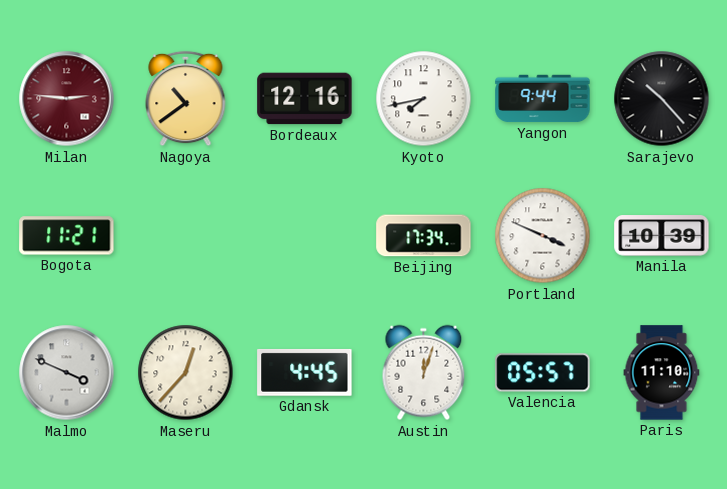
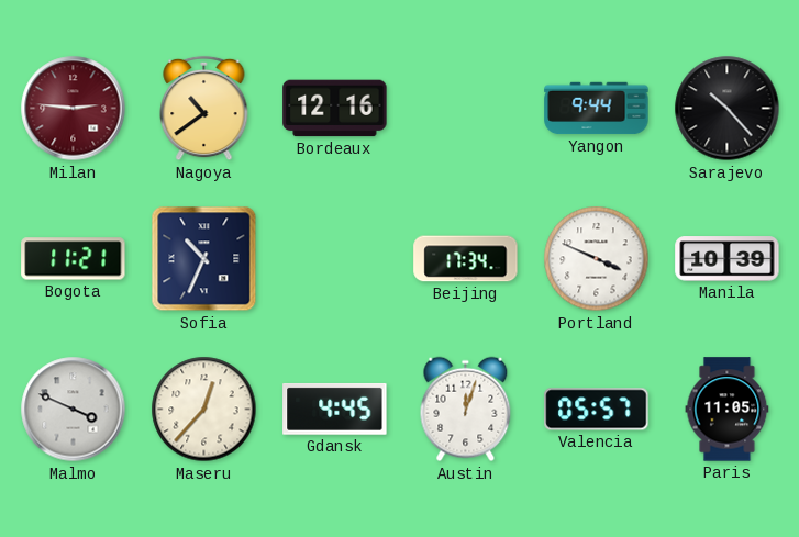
Kyoto: 7:43 -> none (424, 99)
Sofia: none -> 10:34 (204, 259)
Paris: 11:10 -> 11:05 (728, 410)
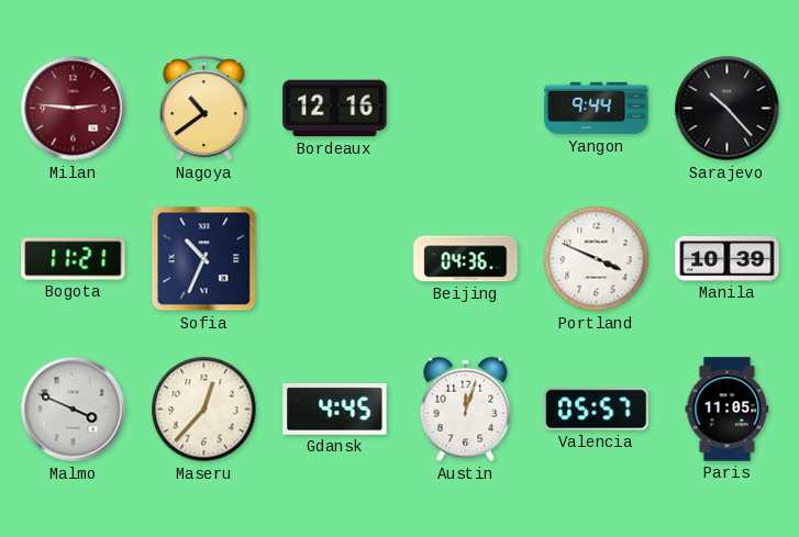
Beijing: 17:34 -> 04:36 (466, 259)
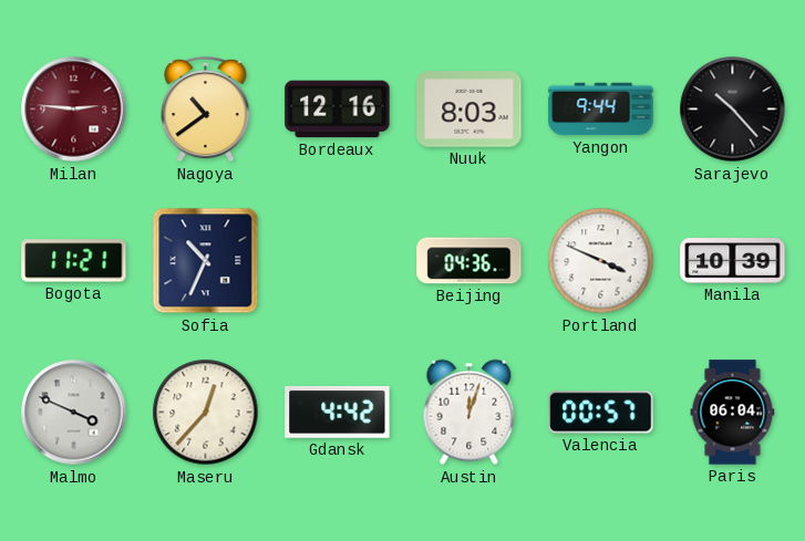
Nuuk: none -> 8:03 (469, 110)
Gdansk: 4:45 -> 4:42 (338, 412)
Valencia: 05:57 -> 00:57 (601, 413)
Paris: 11:05 -> 06:04 (733, 413)
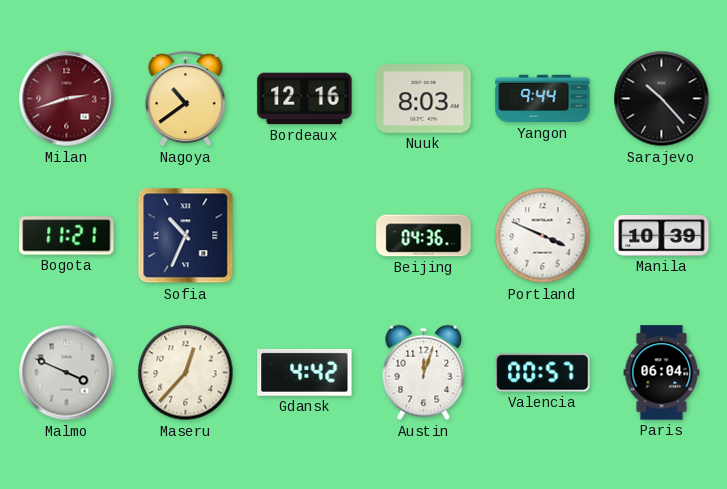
Milan: 2:46 -> 2:42 (67, 99)
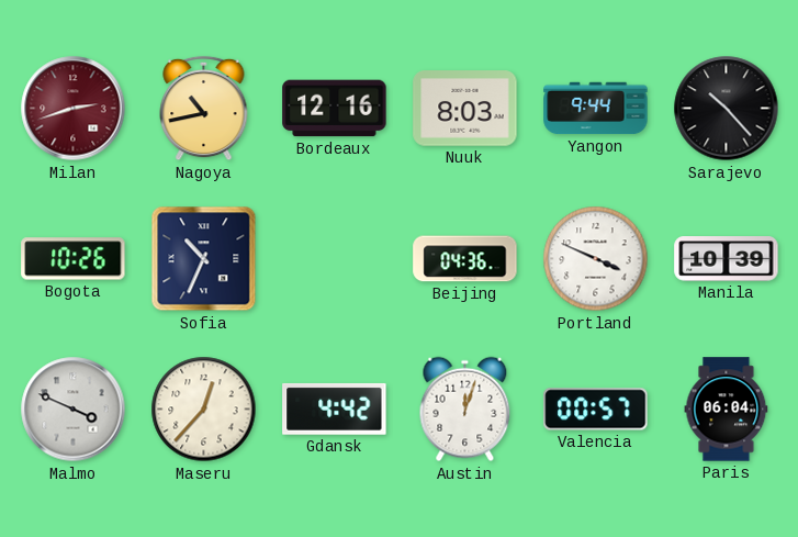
Nagoya: 10:39 -> 10:43 (204, 109)
Bogota: 11:21 -> 10:26 (74, 259)
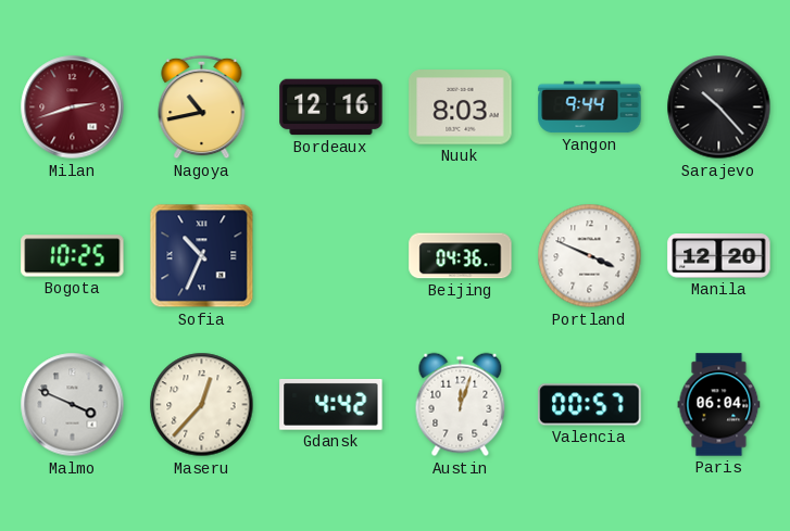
Bogota: 10:26 -> 10:25 (73, 256)
Manila: 10:39 -> 12:20 (719, 256)
